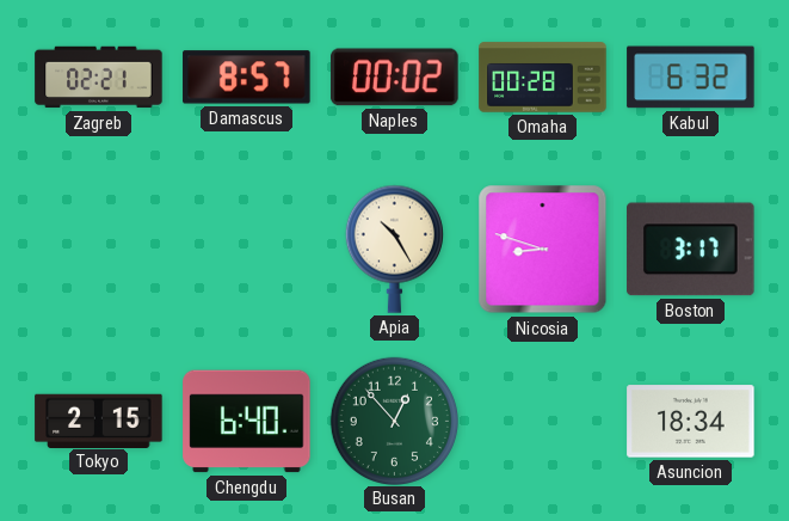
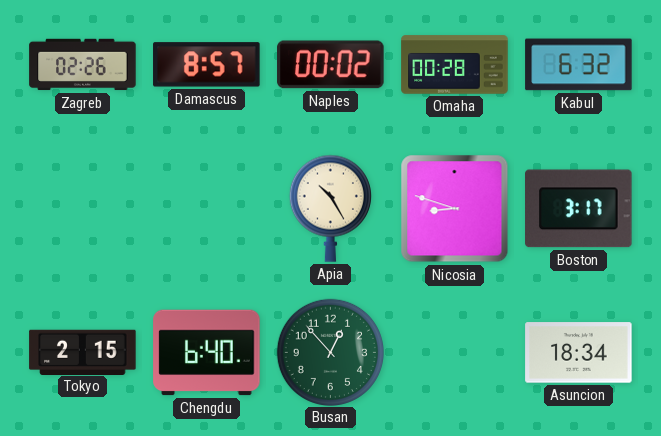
Zagreb: 02:21 -> 02:26 (83, 65)
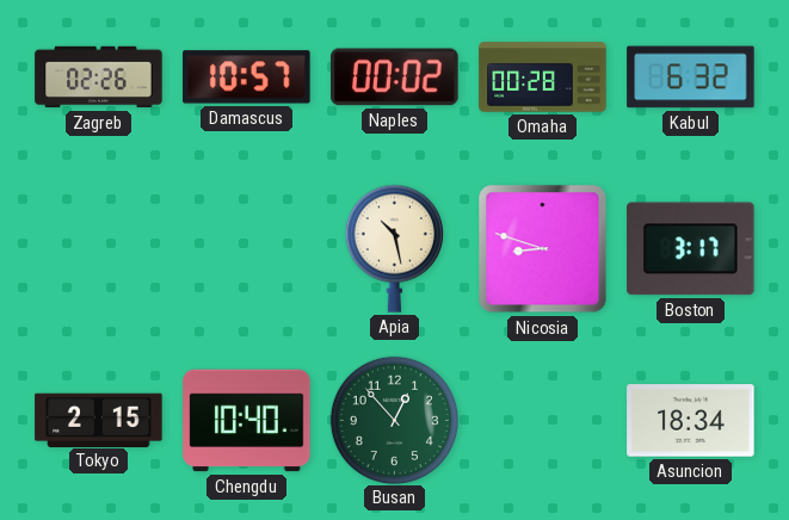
Damascus: 8:57 -> 10:57 (247, 78)
Apia: 10:25 -> 10:28 (394, 248)
Chengdu: 6:40 -> 10:40 (247, 421)
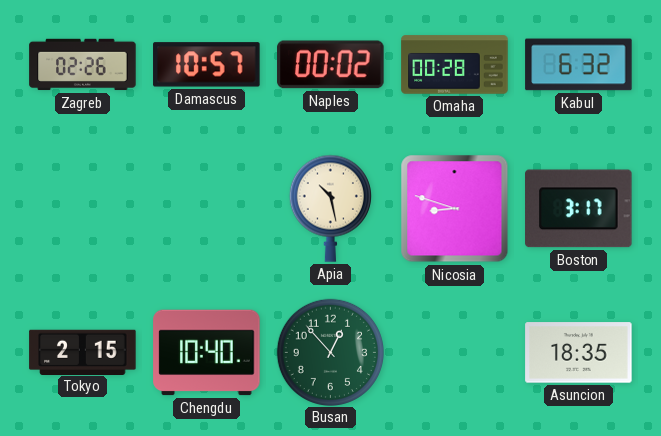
Asuncion: 18:34 -> 18:35 (579, 353)
